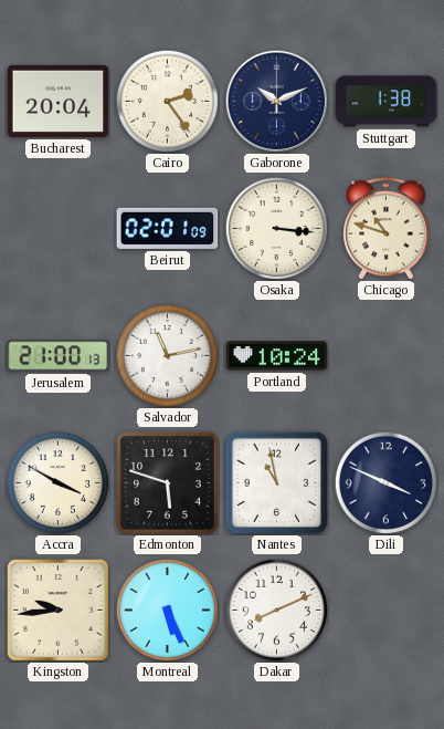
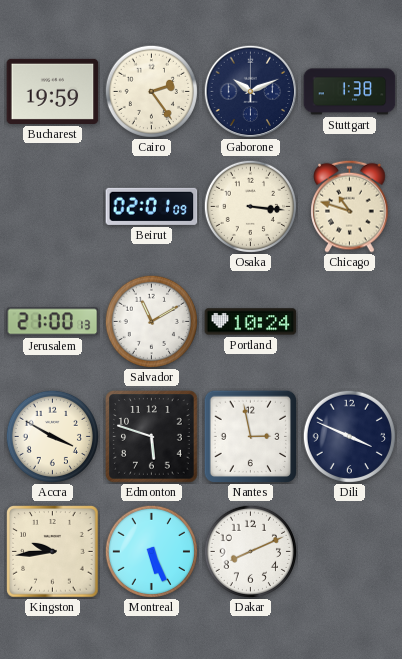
Bucharest: 20:04 -> 19:59 (53, 91)
Salvador: 11:13 -> 11:10 (151, 321)
Nantes: 10:58 -> 2:58 (250, 436)
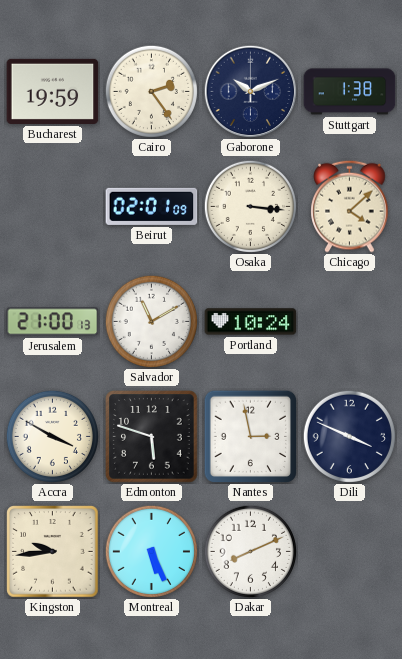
Chicago: 10:48 -> 4:08 (350, 206)
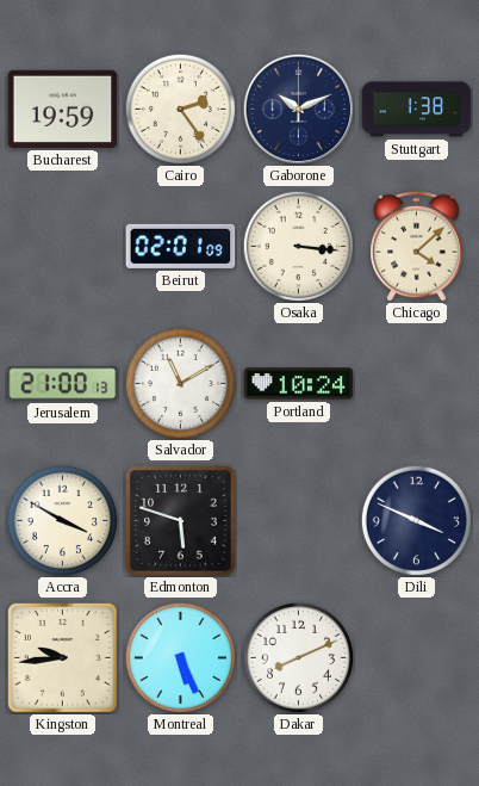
Nantes: 2:58 -> none (250, 436)
